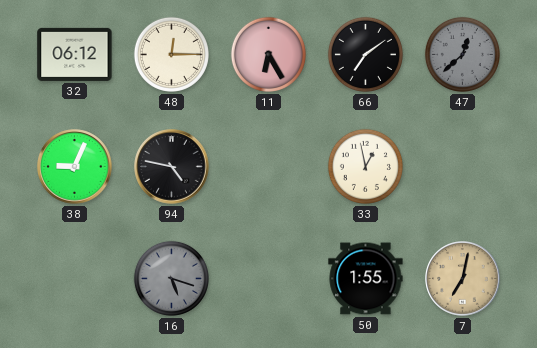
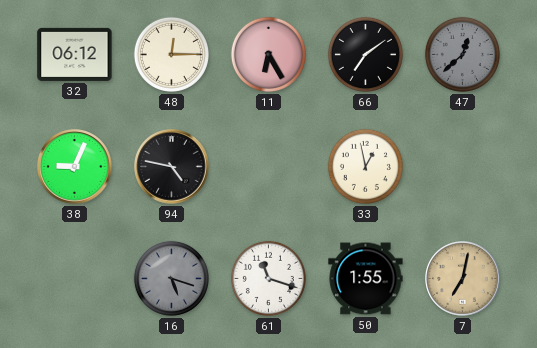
61: none -> 11:18 (268, 278)
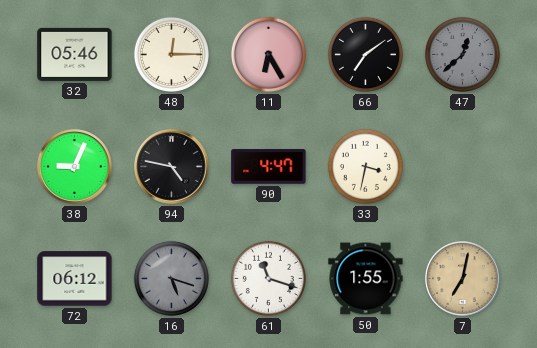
32: 06:12 -> 05:46 (75, 54)
90: none -> 4:47 (269, 167)
33: 12:58 -> 3:32 (365, 166)
72: none -> 06:12 (75, 279)
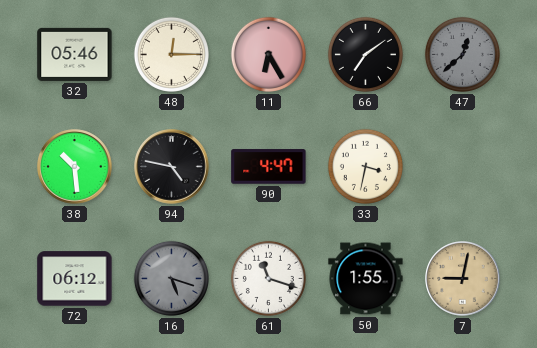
38: 9:04 -> 10:29 (75, 167)
7: 7:02 -> 9:02 (463, 279)
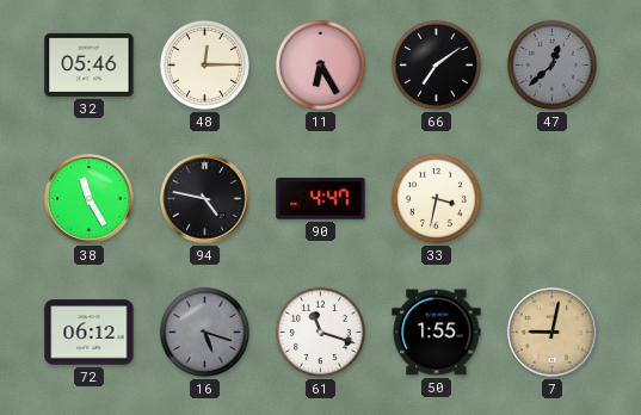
38: 10:29 -> 11:25 (90, 199)
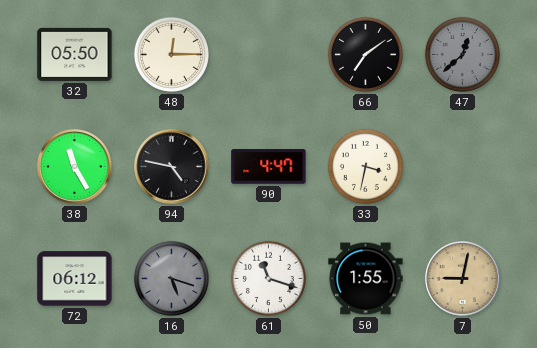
32: 05:46 -> 05:50 (75, 54)
11: 6:25 -> none (320, 64)
